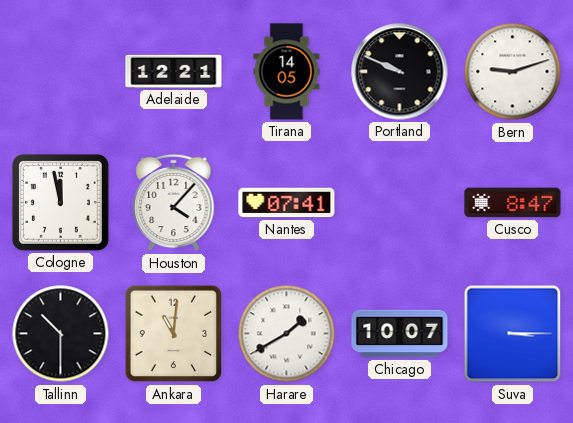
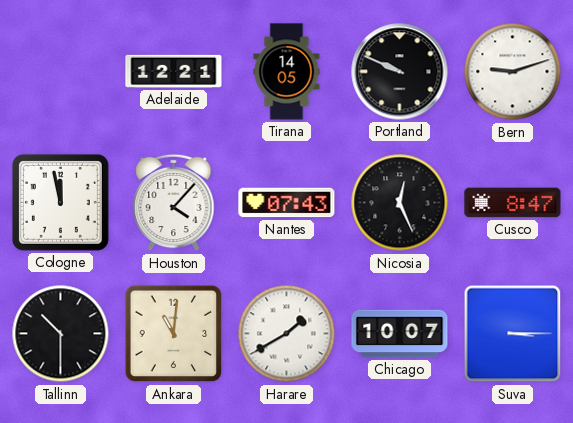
Nantes: 07:41 -> 07:43 (287, 203)
Nicosia: none -> 12:26 (400, 203)
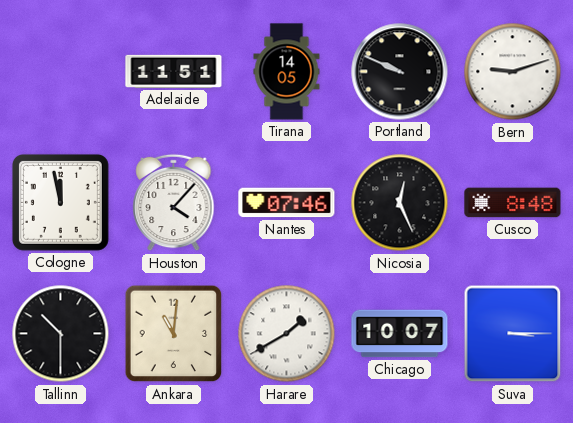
Adelaide: 12:21 -> 11:51 (174, 71)
Nantes: 07:43 -> 07:46 (287, 203)
Cusco: 8:47 -> 8:48 (513, 203)
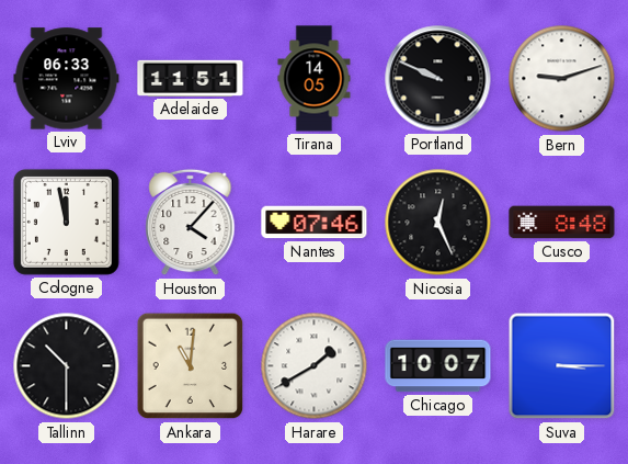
Lviv: none -> 06:33 (67, 79)
